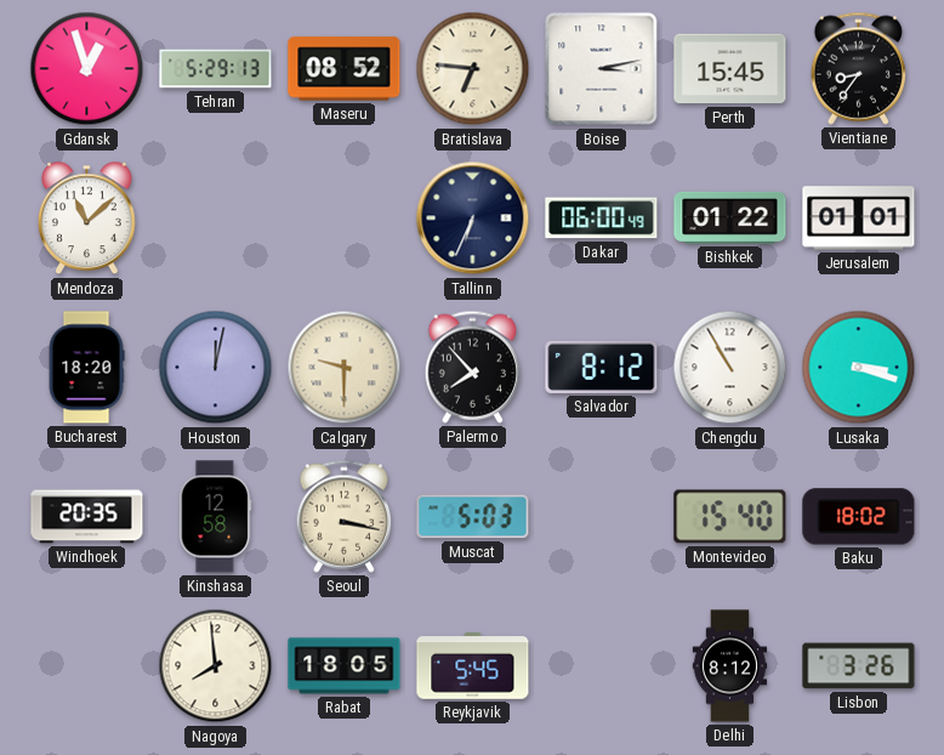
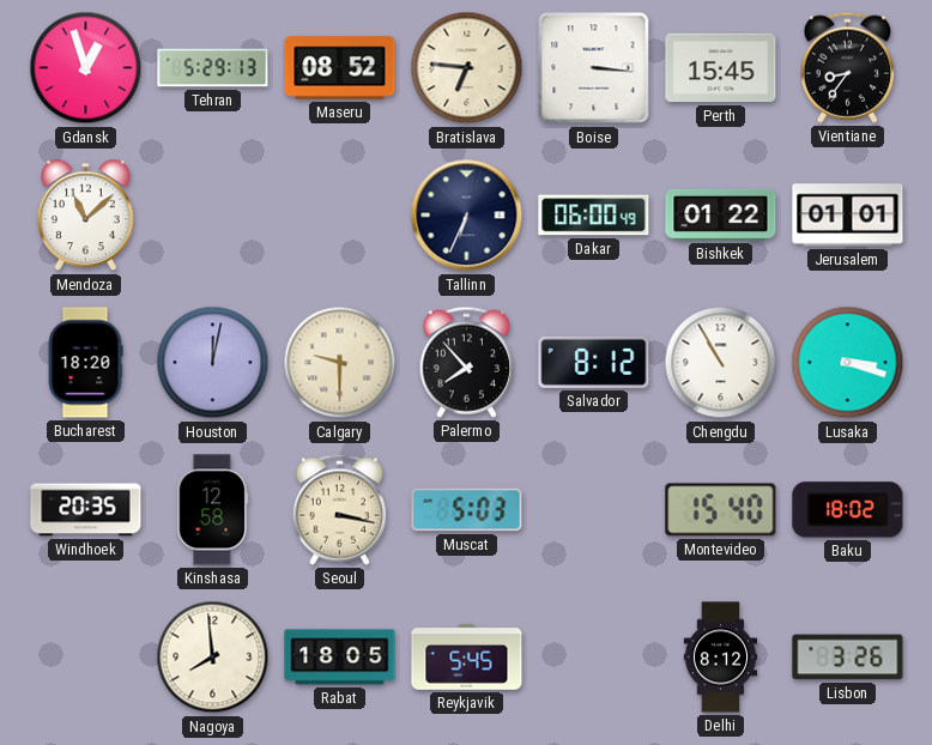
Boise: 3:13 -> 3:16 (594, 68)
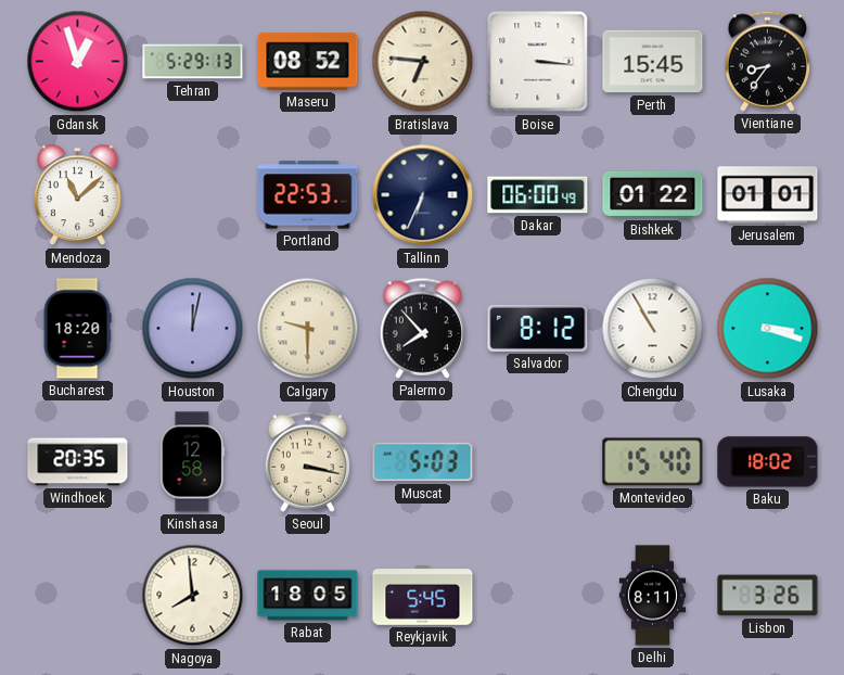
Portland: none -> 22:53 (308, 195)
Delhi: 8:12 -> 8:11 (653, 596)
